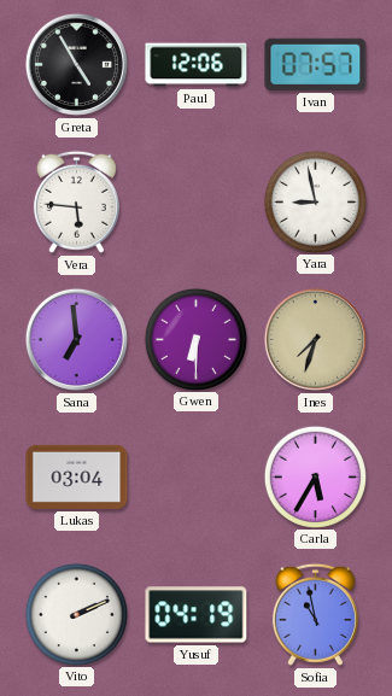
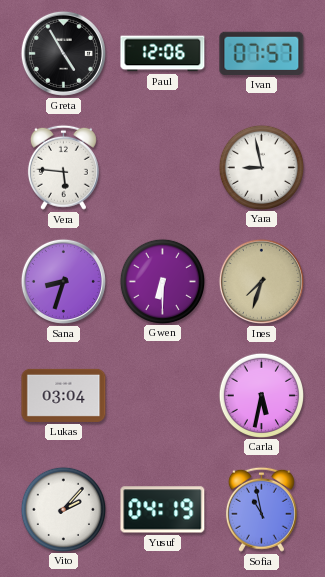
Sana: 6:59 -> 8:33 (63, 281)
Carla: 5:35 -> 5:32 (261, 395)
Vito: 2:11 -> 2:07 (63, 509)
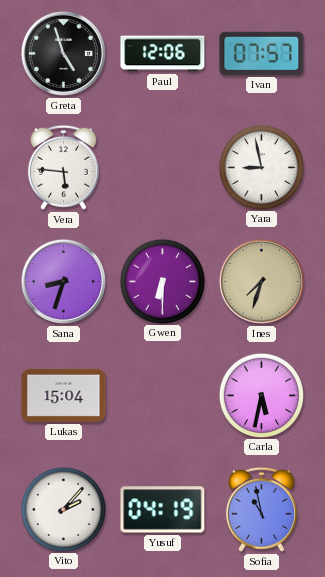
Greta: 4:55 -> 4:57 (63, 53)
Lukas: 03:04 -> 15:04 (64, 395)
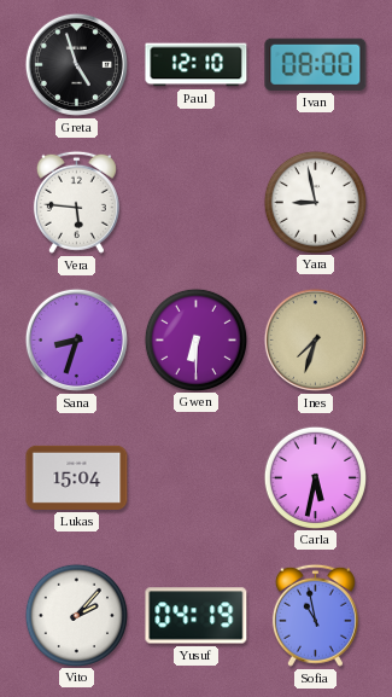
Paul: 12:06 -> 12:10 (197, 65)
Ivan: 07:57 -> 08:00 (316, 64)
